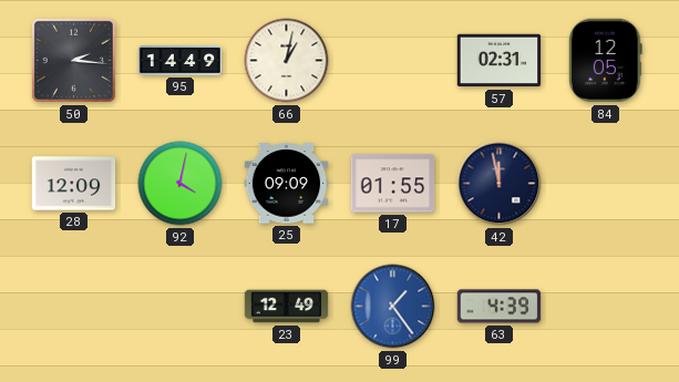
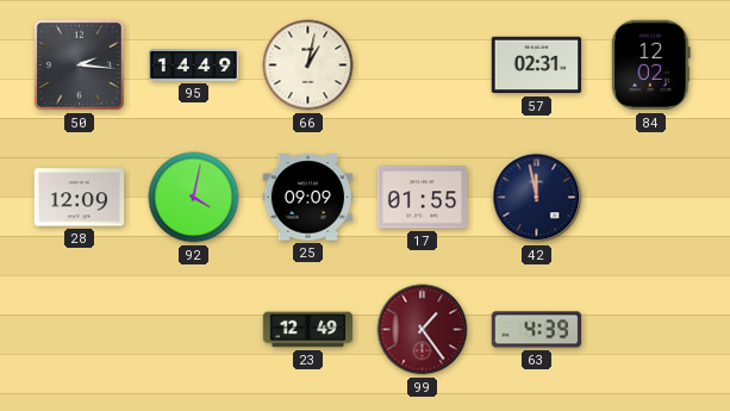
84: 12:05 -> 12:02 (651, 66)
99 dial: blue -> burgundy (423, 330)
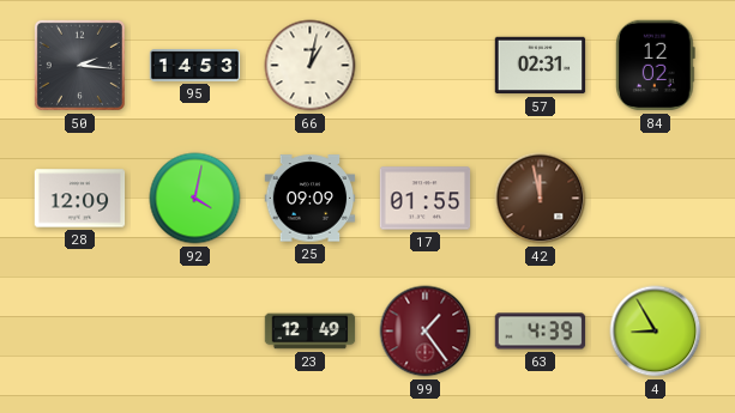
95: 14:49 -> 14:53 (195, 66)
42 dial: navy -> brown (541, 199)
4: none -> 8:55 (656, 332)
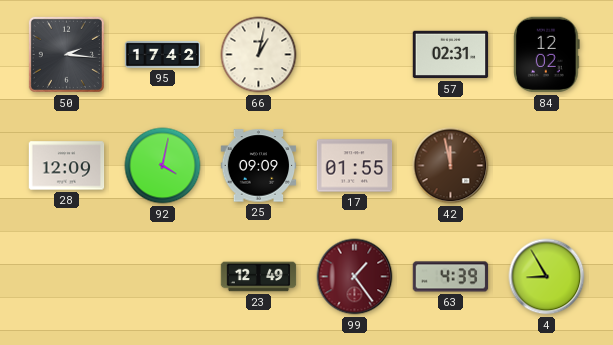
95: 14:53 -> 17:42 (163, 55)
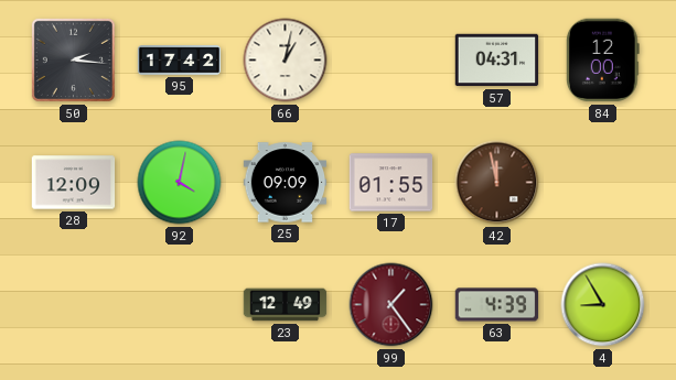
57: 02:31 -> 04:31 (497, 61)
84: 12:02 -> 12:00 (603, 61)
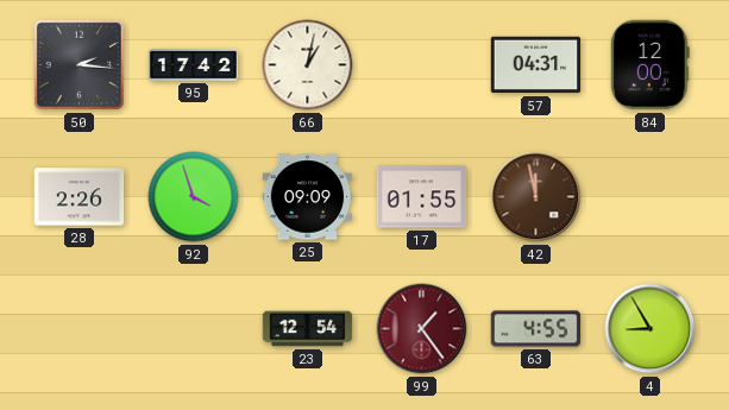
28: 12:09 -> 2:26 (80, 197)
92: 4:02 -> 3:57 (194, 197)
23: 12:49 -> 12:54 (308, 329)
63: 4:39 -> 4:55 (536, 329)
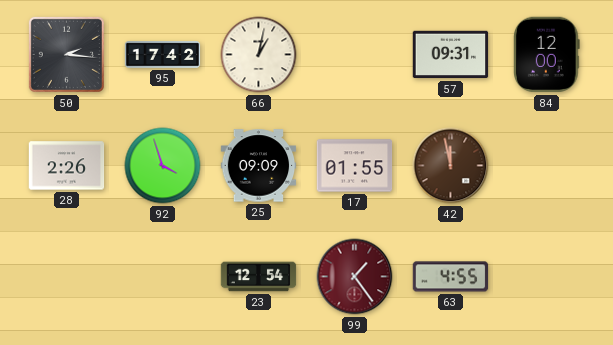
57: 04:31 -> 09:31 (451, 55)
4: 8:55 -> none (651, 329)
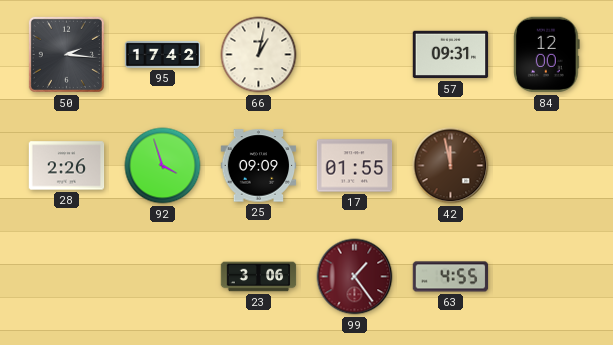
23: 12:54 -> 3:06 (259, 277)
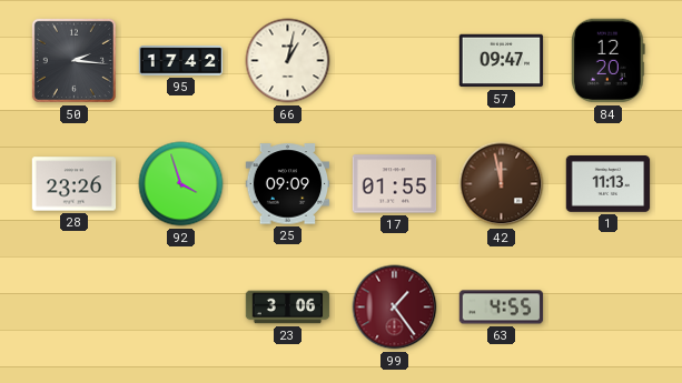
57: 09:31 -> 09:47 (502, 61)
84: 12:00 -> 12:20 (609, 61)
28: 2:26 -> 23:26 (75, 184)
1: none -> 11:13 (609, 184)
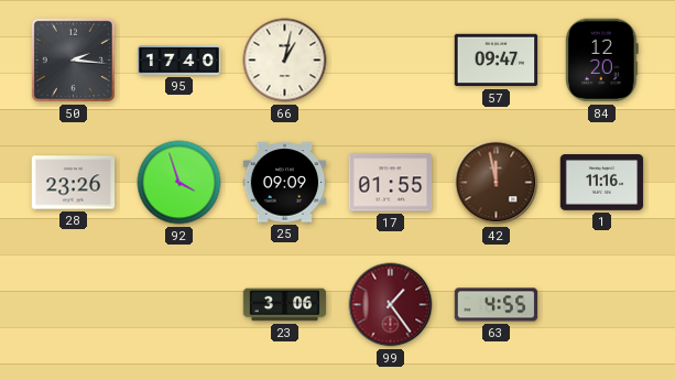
95: 17:42 -> 17:40 (179, 61)
1: 11:13 -> 11:16 (602, 183)
